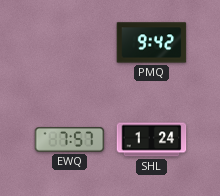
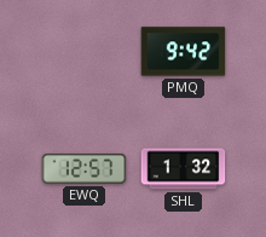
EWQ: 7:57 -> 12:57 (85, 169)
SHL: 1:24 -> 1:32 (184, 169)
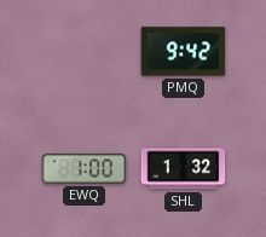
EWQ: 12:57 -> 1:00 (85, 169)
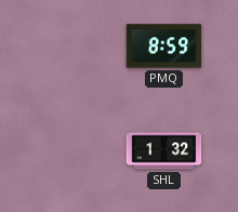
PMQ: 9:42 -> 8:59 (164, 47)
EWQ: 1:00 -> none (85, 169)
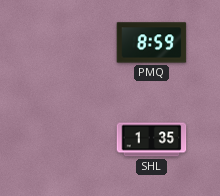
SHL: 1:32 -> 1:35 (152, 140)
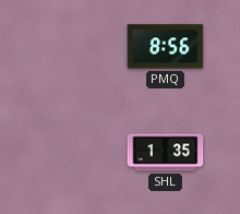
PMQ: 8:59 -> 8:56 (166, 47)
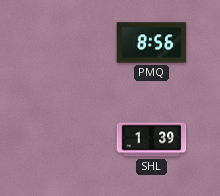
SHL: 1:35 -> 1:39 (152, 140)
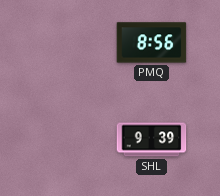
SHL: 1:39 -> 9:39 (152, 140)
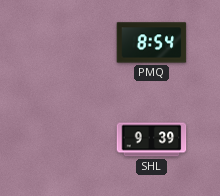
PMQ: 8:56 -> 8:54 (152, 43)
